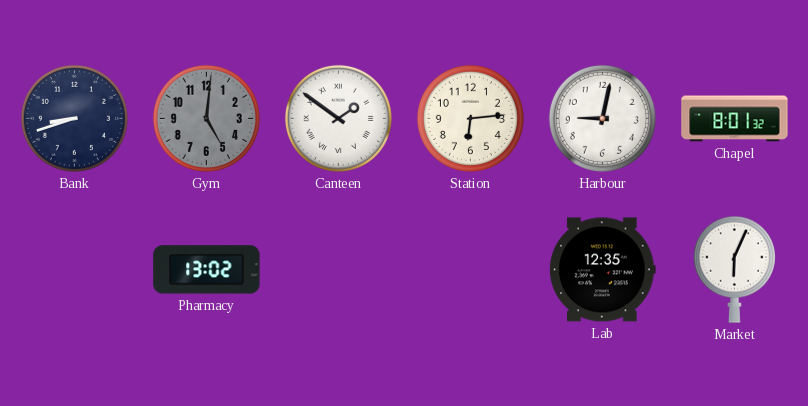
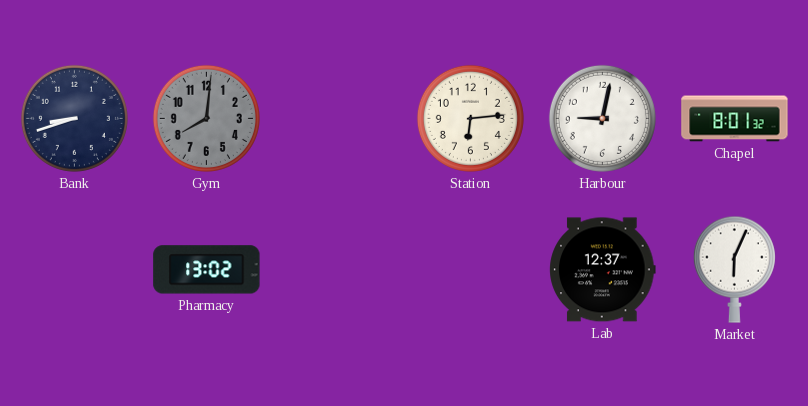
Gym: 5:01 -> 8:01 (206, 118)
Canteen: 1:51 -> none (338, 118)
Lab: 12:35 -> 12:37 (603, 270)
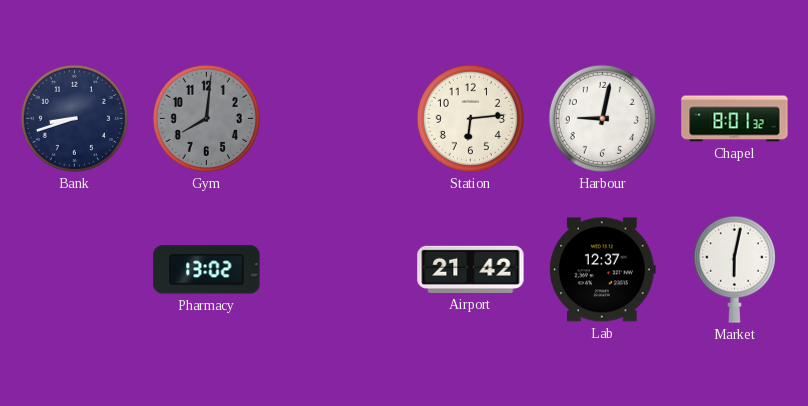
Airport: none -> 21:42 (471, 269)
Market: 6:04 -> 6:02 (734, 269)
